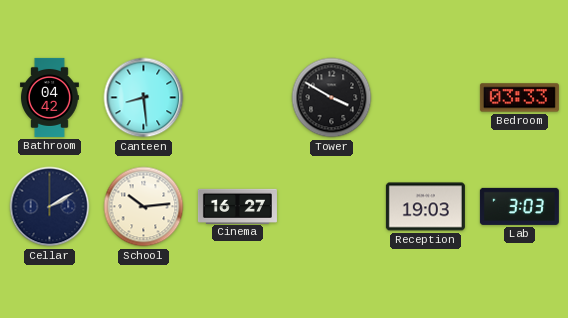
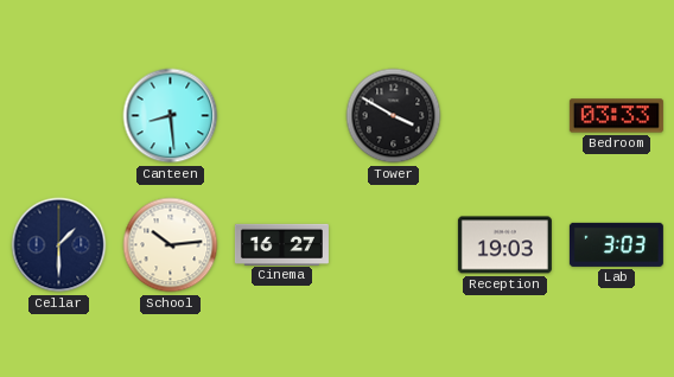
Bathroom: 04:42 -> none (49, 97)
Cellar: 2:10 -> 1:30 (59, 245)
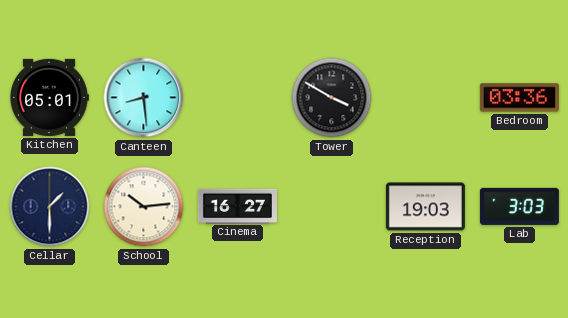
Kitchen: none -> 05:01 (49, 97)
Bedroom: 03:33 -> 03:36 (519, 98)
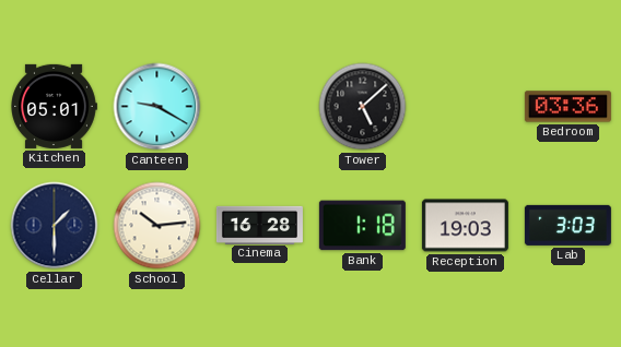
Canteen: 8:29 -> 9:20 (157, 107)
Tower: 3:50 -> 5:08 (363, 107)
Cinema: 16:27 -> 16:28 (259, 225)
Bank: none -> 1:18 (362, 226)
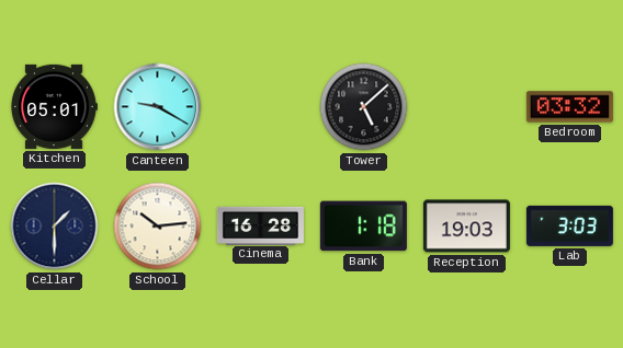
Bedroom: 03:36 -> 03:32 (569, 107)
